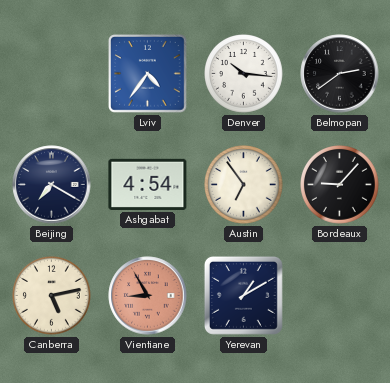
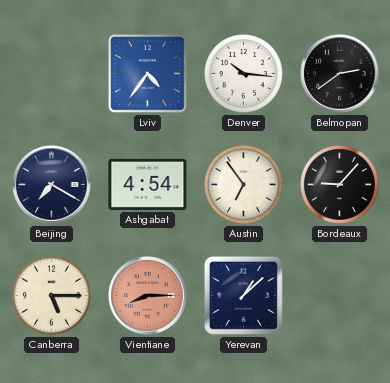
Canberra: 5:13 -> 5:15 (52, 296)
Vientiane: 8:55 -> 8:15 (148, 296)
Yerevan: 1:10 -> 1:08 (243, 295)
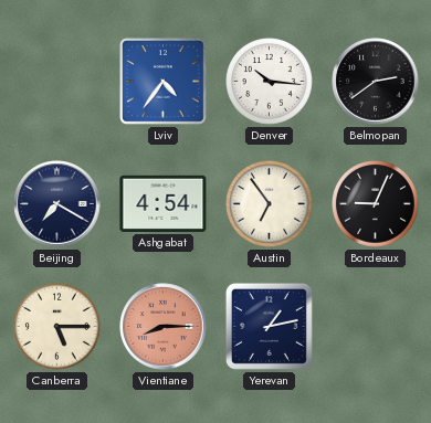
Bordeaux: 9:07 -> 9:04 (376, 204)
Yerevan: 1:08 -> 1:13 (269, 326)
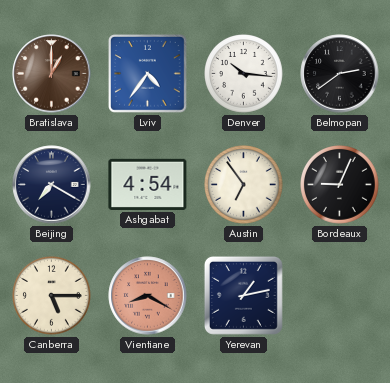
Bratislava: none -> 1:00 (52, 74)
Vientiane: 8:15 -> 8:20 (148, 296)
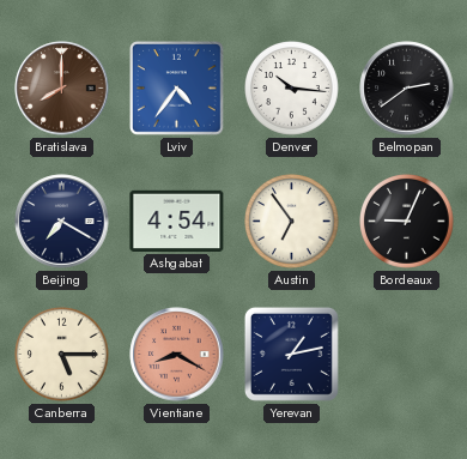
Bratislava: 1:00 -> 8:00 (62, 89)
